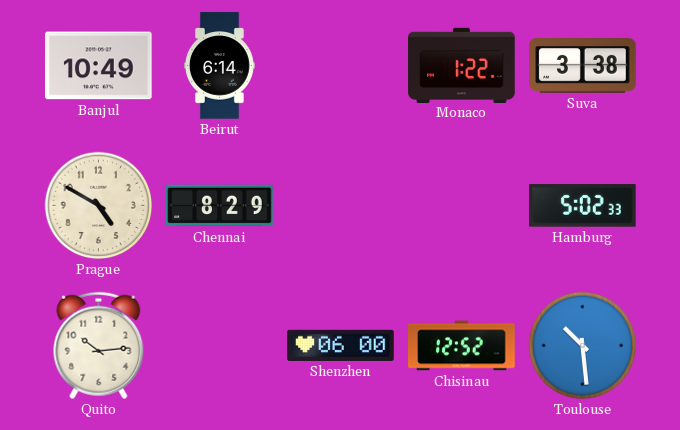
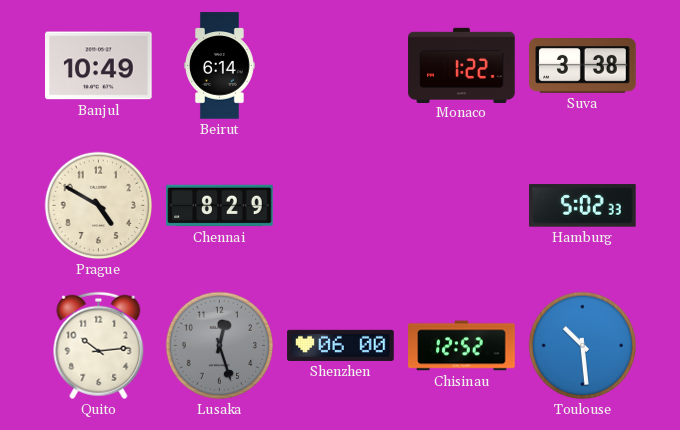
Lusaka: none -> 12:27 (220, 346)
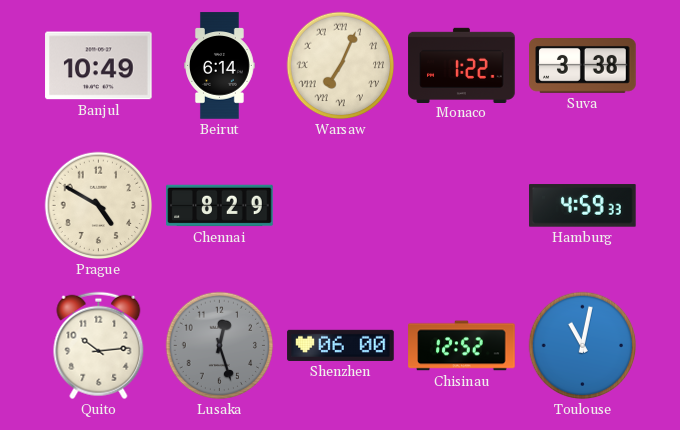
Warsaw: none -> 7:04 (341, 66)
Hamburg: 5:02 -> 4:59 (583, 206)
Toulouse: 10:29 -> 11:02 (583, 346)
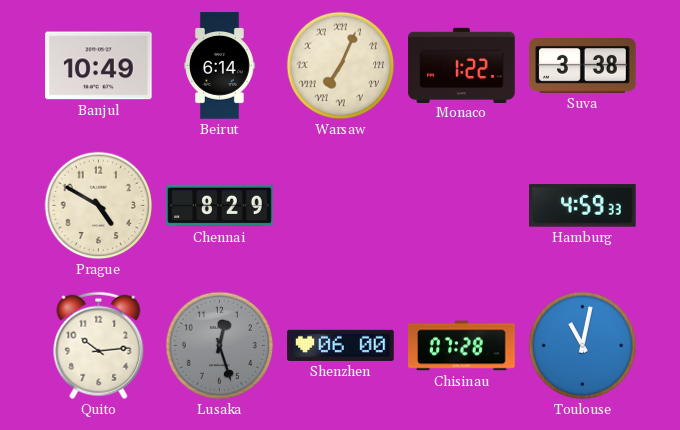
Chisinau: 12:52 -> 07:28 (462, 346)
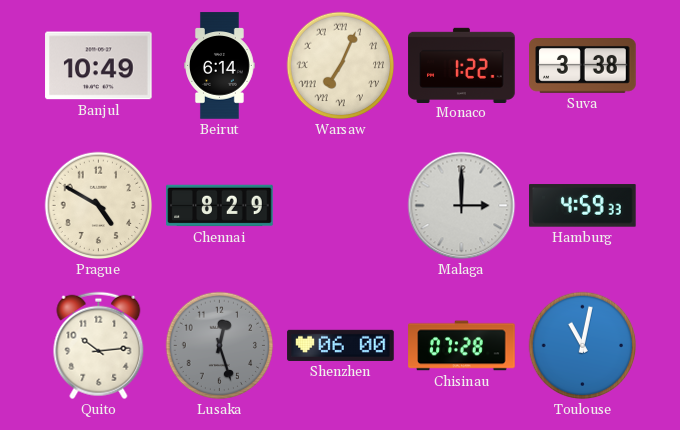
Malaga: none -> 3:00 (462, 206)
